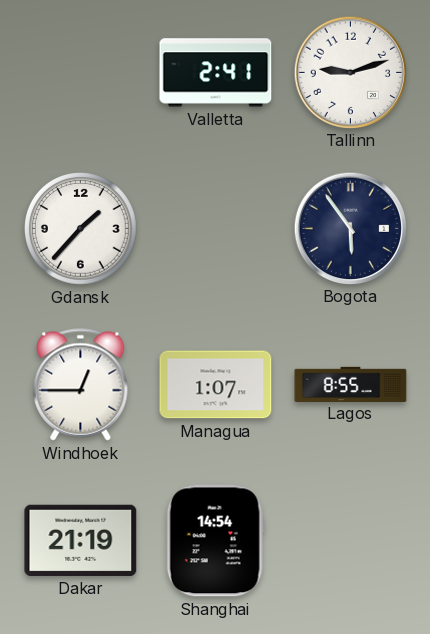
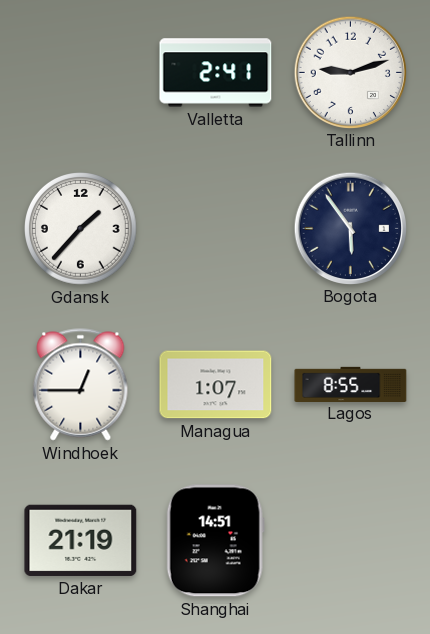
Shanghai: 14:54 -> 14:51 (215, 541)
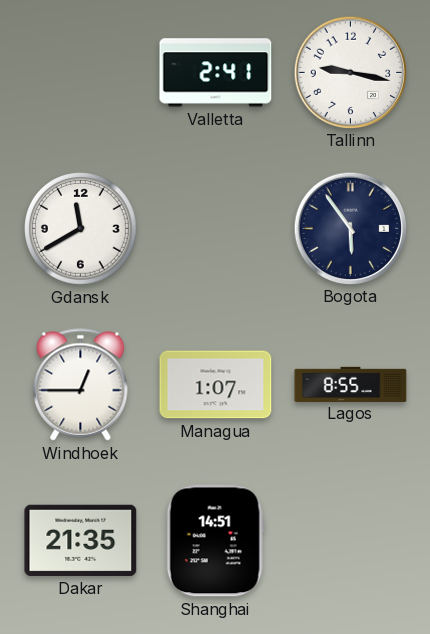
Tallinn: 9:12 -> 9:17 (350, 72)
Gdansk: 1:37 -> 11:40 (81, 229)
Dakar: 21:19 -> 21:35 (81, 540)
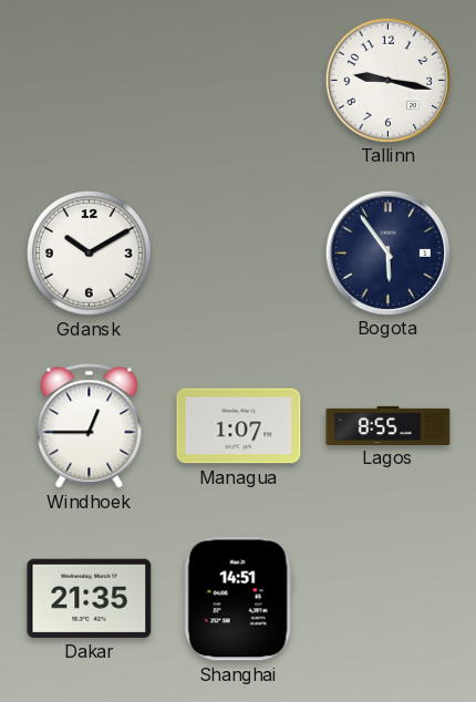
Valletta: 2:41 -> none (216, 73)
Gdansk: 11:40 -> 10:10 (90, 254)
